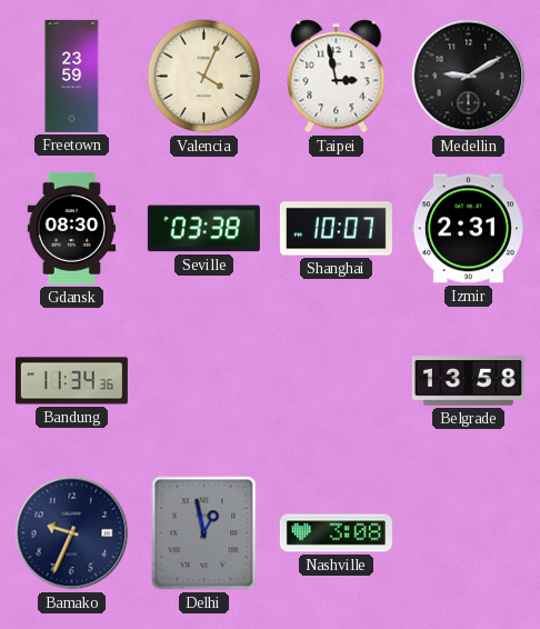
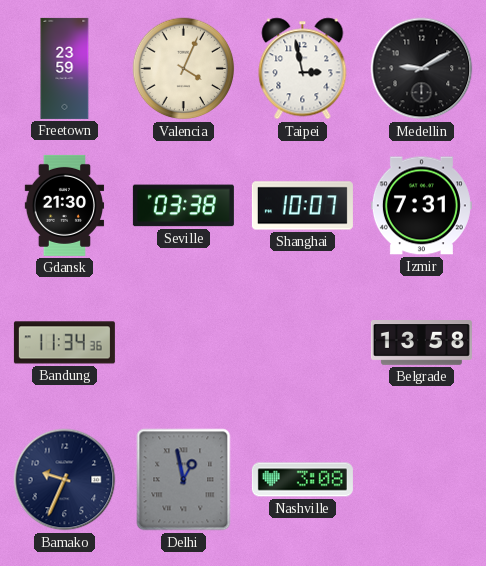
Gdansk: 08:30 -> 21:30 (65, 205)
Izmir: 2:31 -> 7:31 (421, 206)
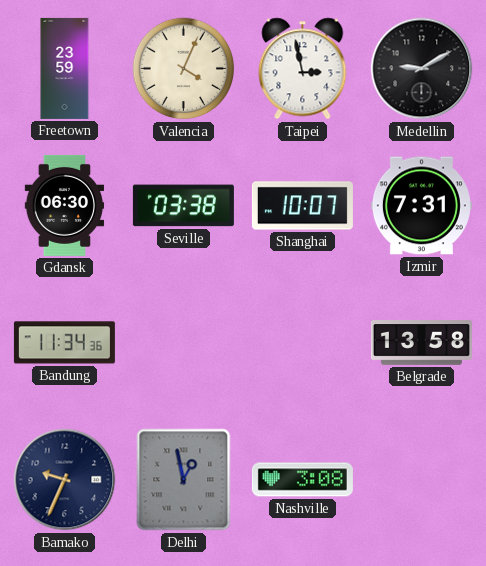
Gdansk: 21:30 -> 06:30 (65, 205)
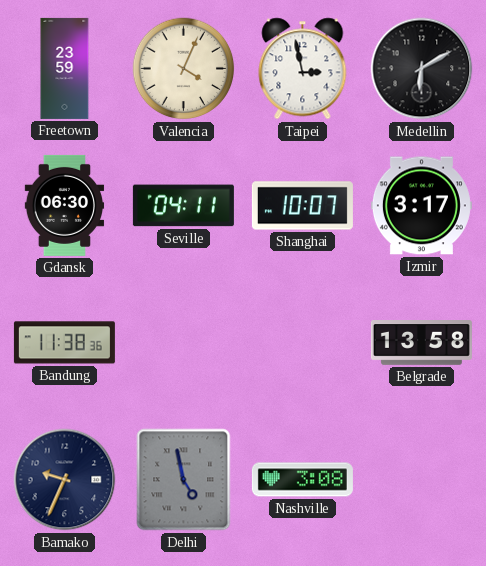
Medellin: 9:10 -> 6:10 (422, 69)
Seville: 03:38 -> 04:11 (183, 206)
Izmir: 7:31 -> 3:17 (421, 206)
Bandung: 11:34 -> 11:38 (64, 343)
Delhi: 12:58 -> 4:58 (184, 480)
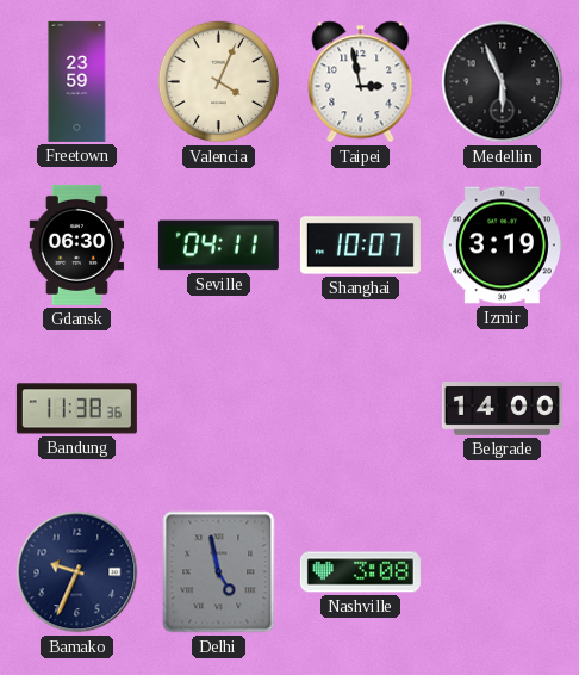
Medellin: 6:10 -> 5:56 (503, 82)
Izmir: 3:17 -> 3:19 (502, 246)
Belgrade: 13:58 -> 14:00 (502, 409)
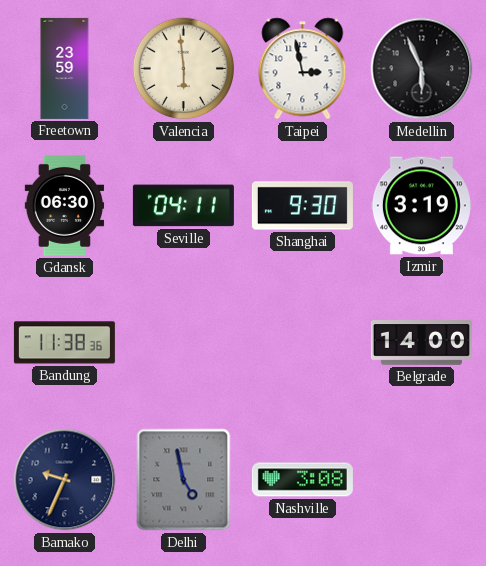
Valencia: 4:04 -> 5:59 (184, 69)
Shanghai: 10:07 -> 9:30 (302, 206)
